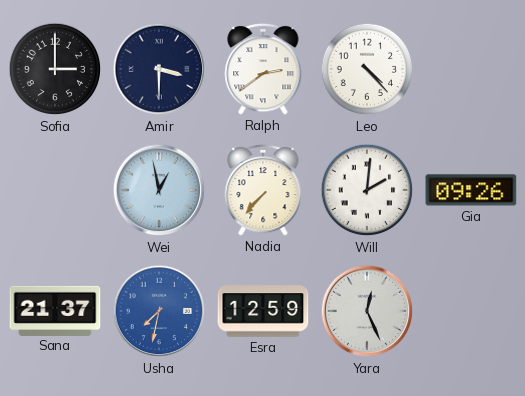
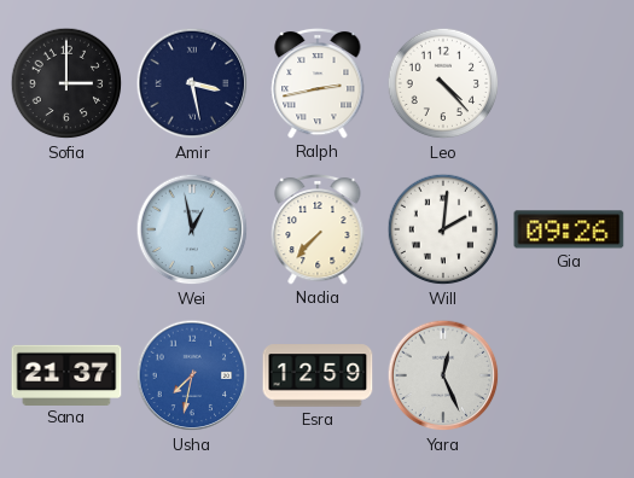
Amir: 3:30 -> 3:28 (192, 83)
Ralph: 2:39 -> 2:43 (318, 83)
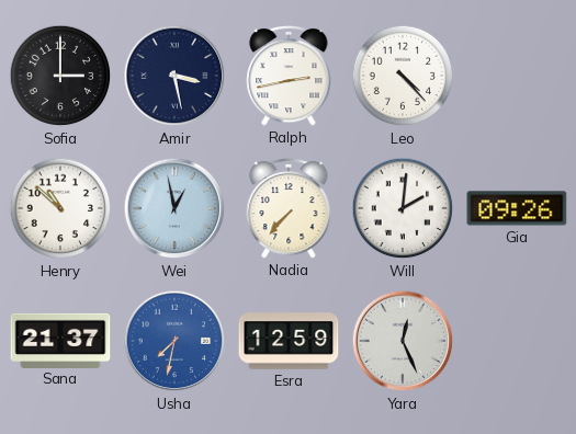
Henry: none -> 10:52 (60, 208)
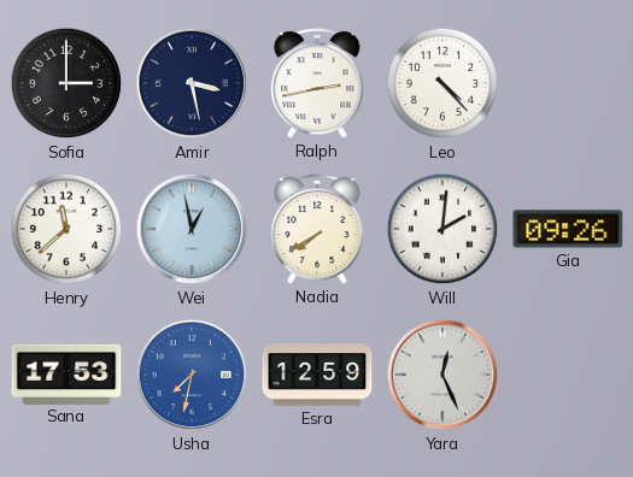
Henry: 10:52 -> 11:38 (66, 229)
Nadia: 7:37 -> 7:40 (317, 229)
Sana: 21:37 -> 17:53 (66, 373)
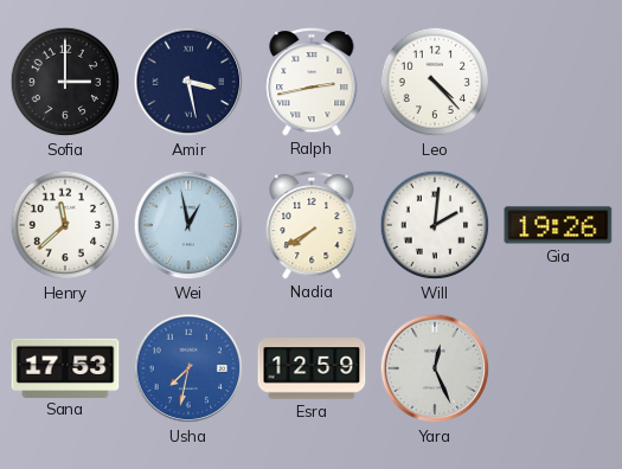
Gia: 09:26 -> 19:26 (558, 225)
